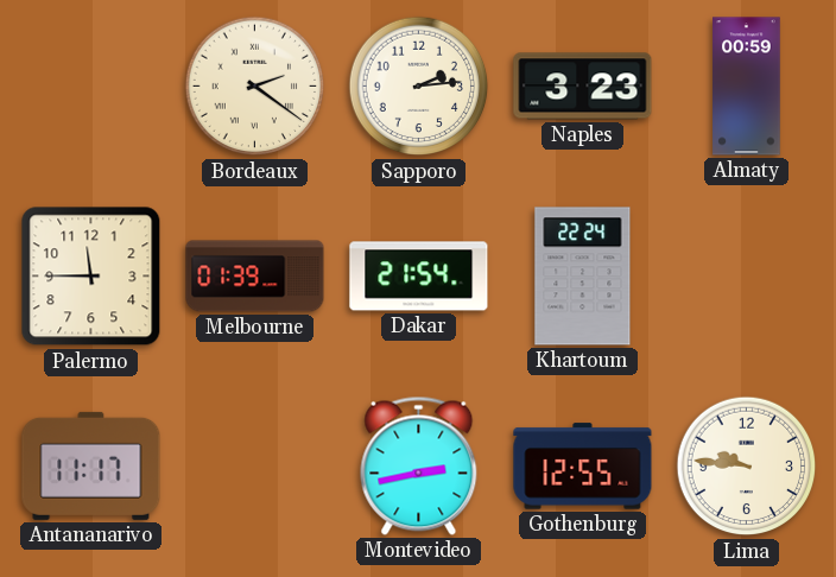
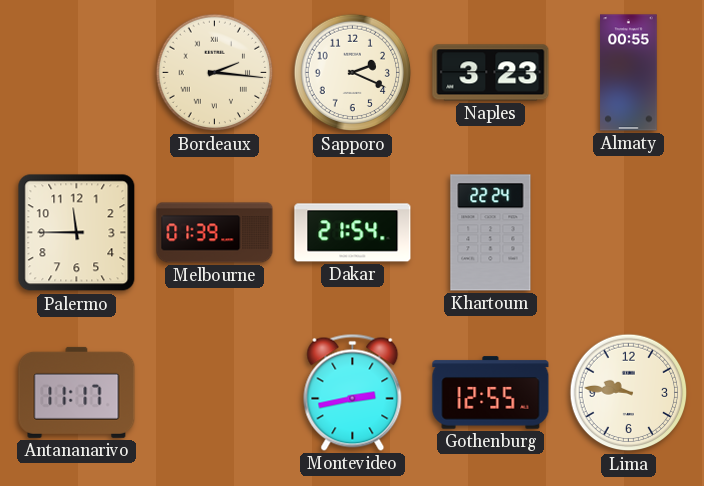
Bordeaux: 2:21 -> 2:16 (215, 73)
Sapporo: 2:14 -> 2:19 (353, 73)
Almaty: 00:59 -> 00:55 (629, 73)
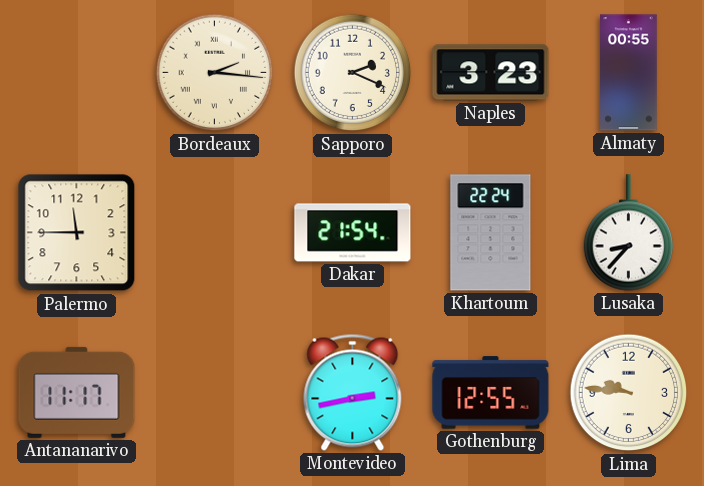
Melbourne: 01:39 -> none (215, 233)
Lusaka: none -> 8:37 (628, 233)
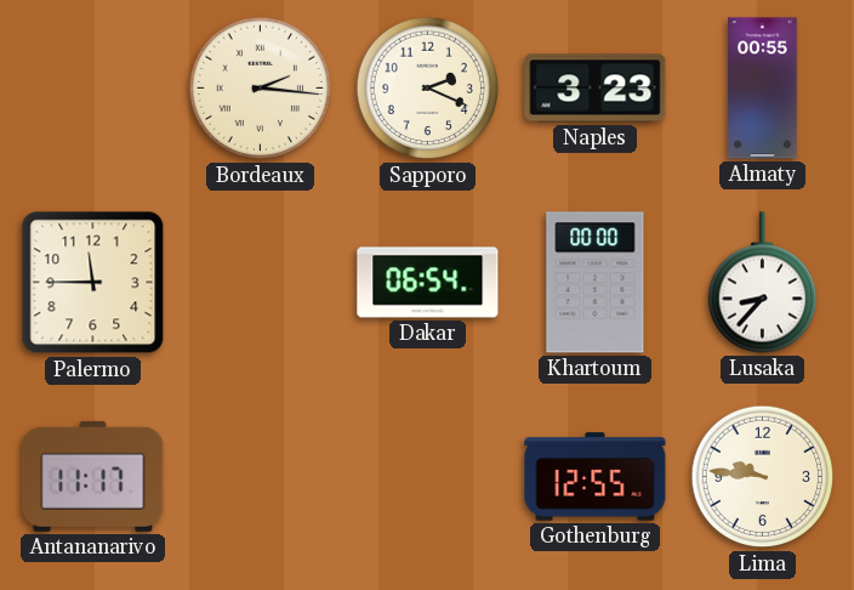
Dakar: 21:54 -> 06:54 (428, 283)
Khartoum: 22:24 -> 00:00 (596, 283)
Montevideo: 2:43 -> none (353, 392)
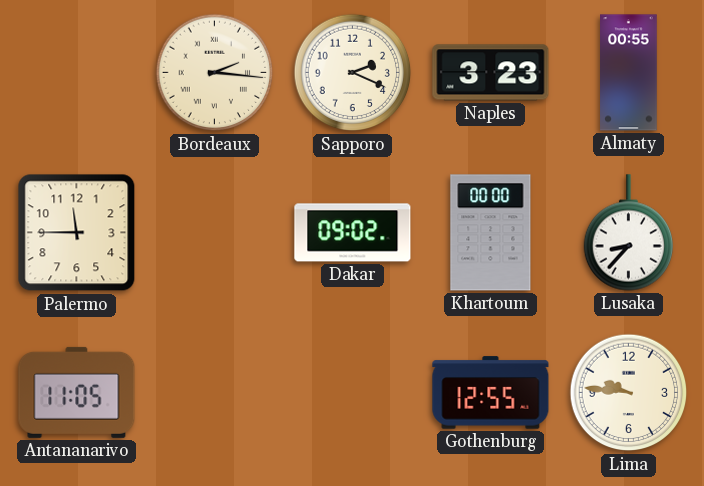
Dakar: 06:54 -> 09:02 (353, 233)
Antananarivo: 11:17 -> 11:05 (77, 392)
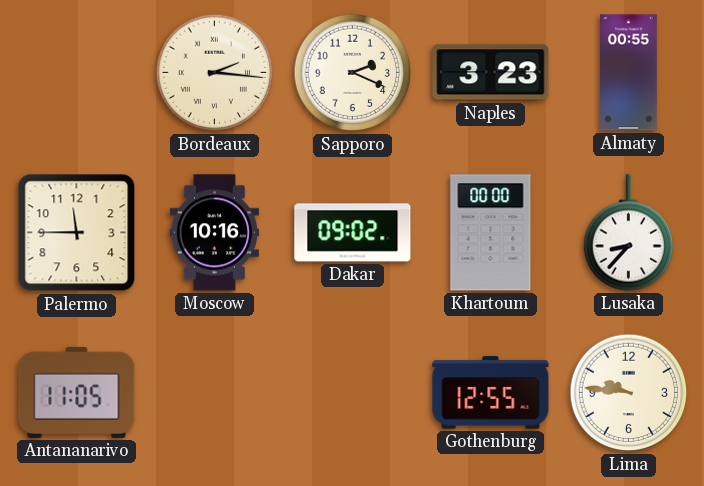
Moscow: none -> 10:16 (214, 233)
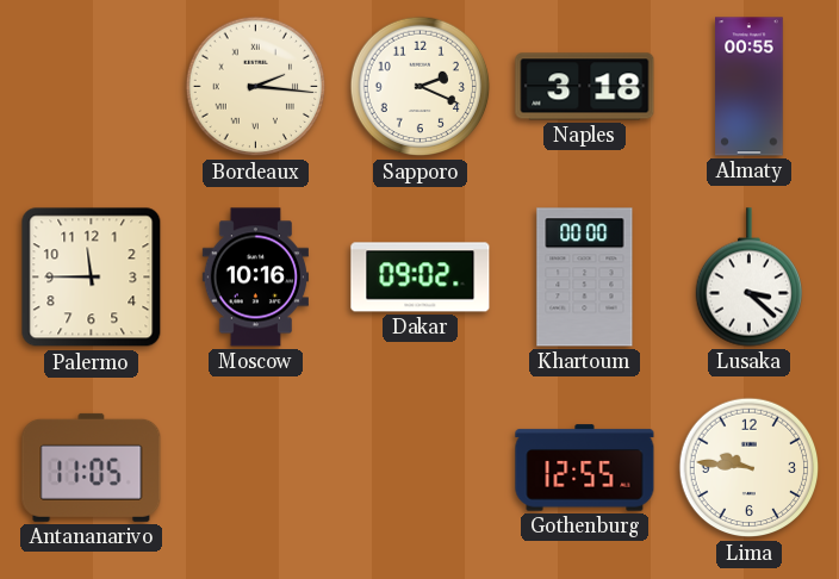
Naples: 3:23 -> 3:18 (585, 87)
Lusaka: 8:37 -> 3:22 (748, 278)
